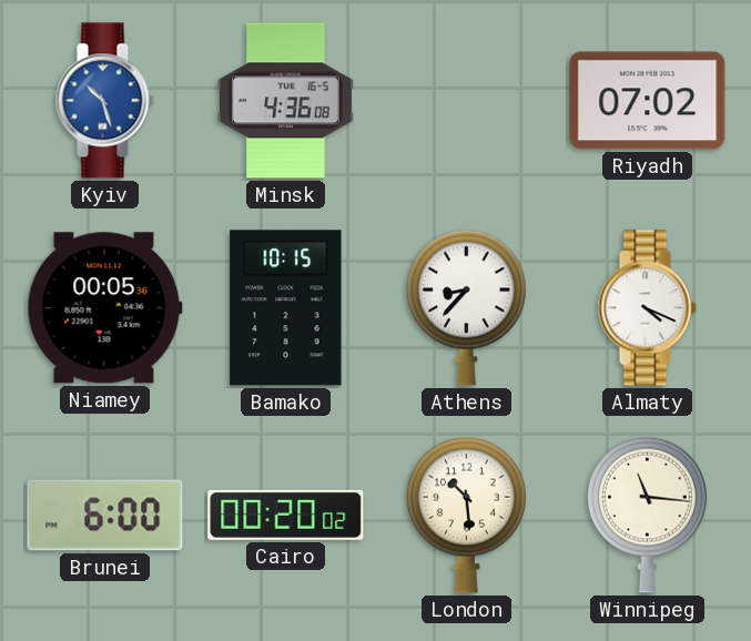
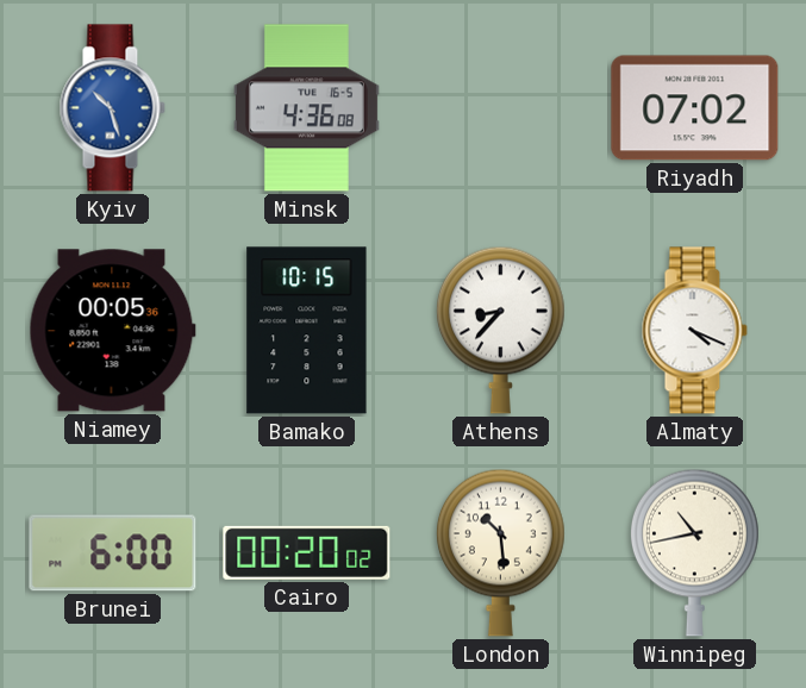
Winnipeg: 11:16 -> 10:43 (694, 552)
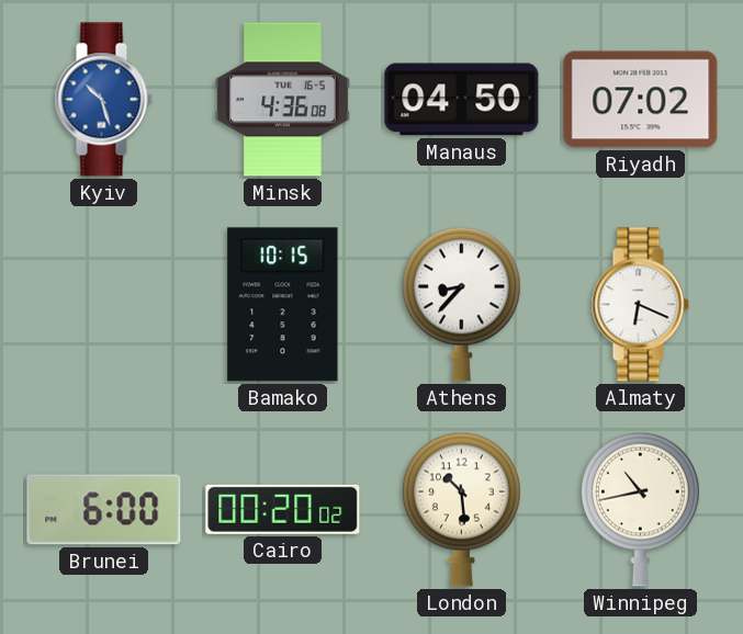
Manaus: none -> 04:50 (462, 100)
Niamey: 00:05 -> none (112, 331)
Almaty: 4:19 -> 6:19 (640, 305)
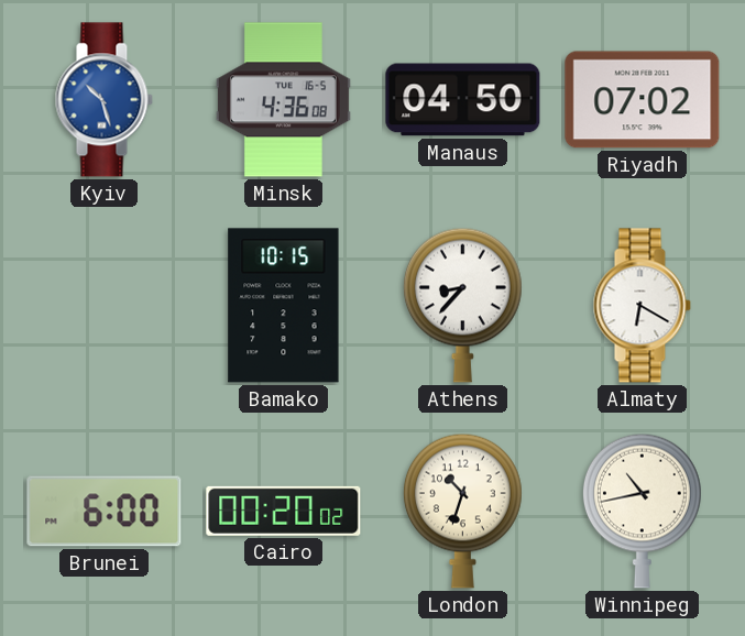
Almaty: 6:19 -> 6:20 (642, 306)
London: 10:29 -> 10:33 (462, 511)
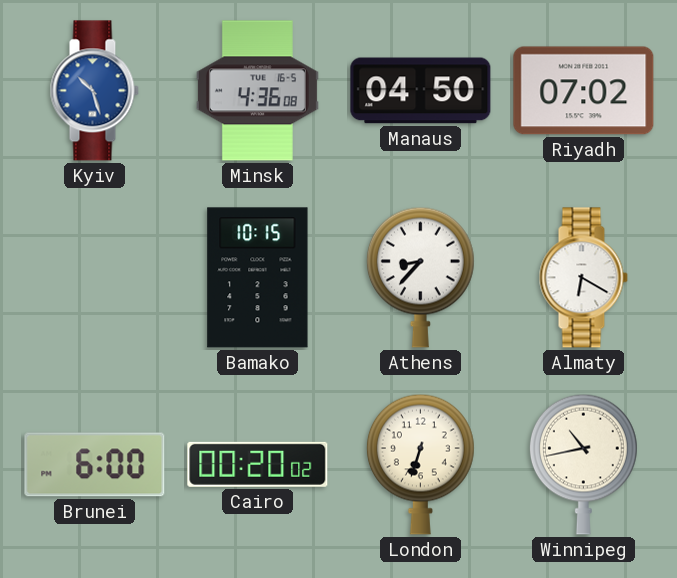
London: 10:33 -> 6:33 (420, 464)
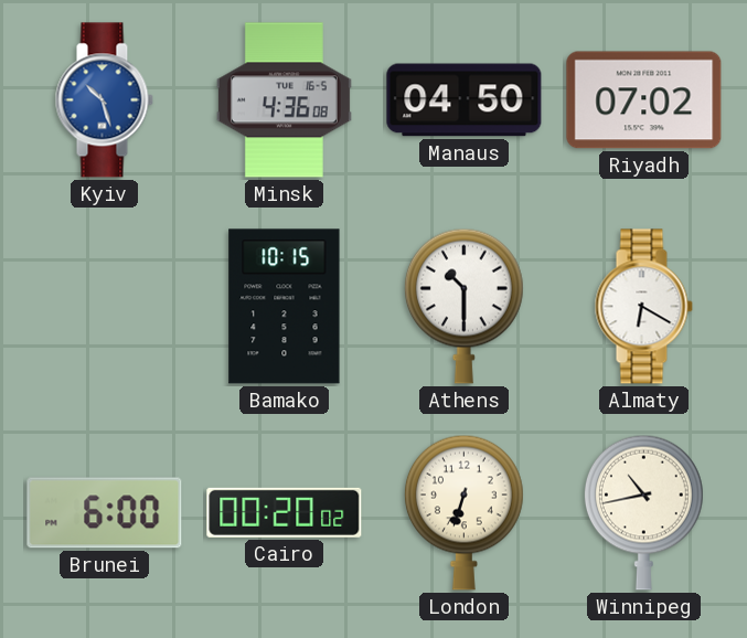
Athens: 8:37 -> 10:30 (463, 306)
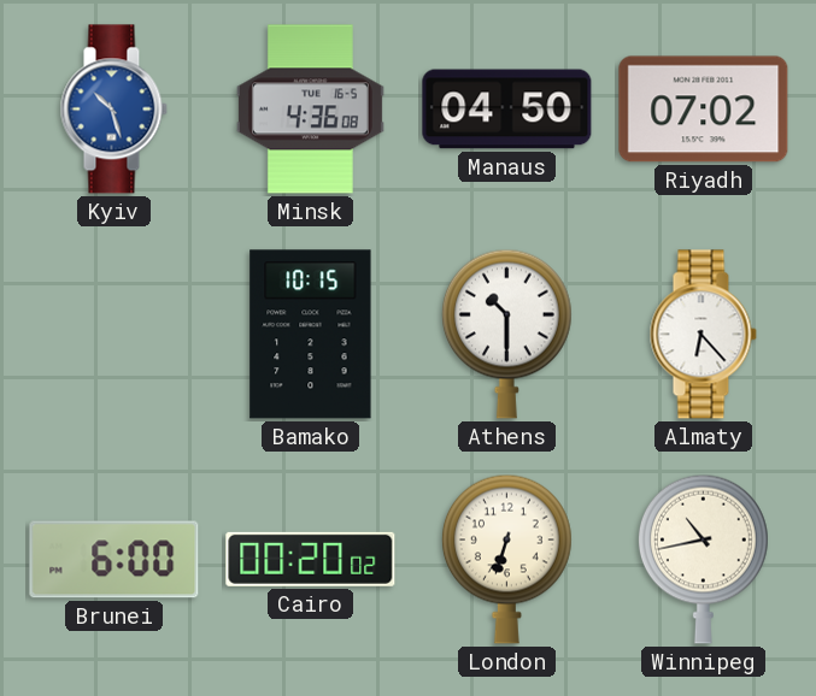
Almaty: 6:20 -> 6:23 (703, 335)
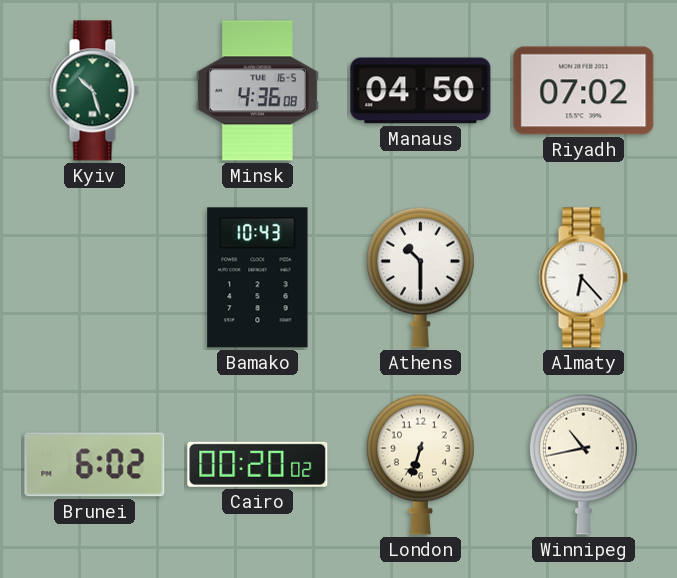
Kyiv dial: blue -> green (94, 91)
Bamako: 10:15 -> 10:43 (258, 278)
Brunei: 6:00 -> 6:02 (95, 465)
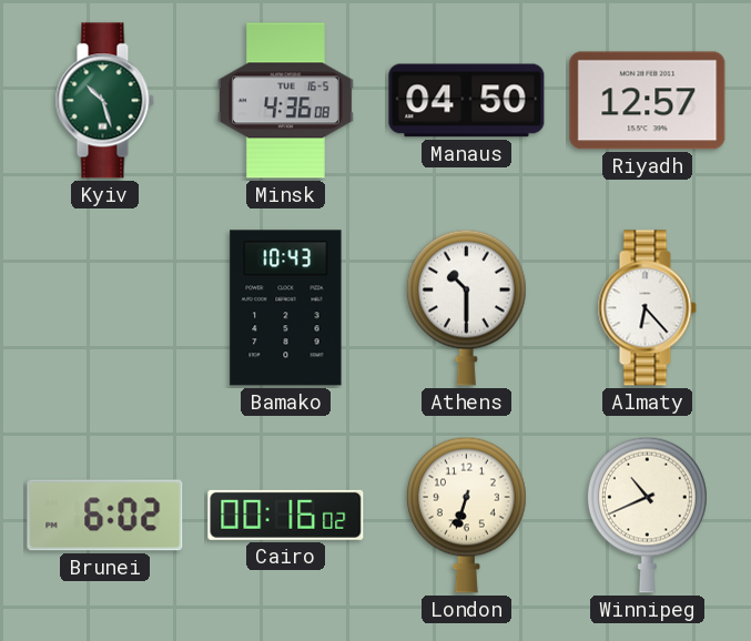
Riyadh: 07:02 -> 12:57 (648, 101)
Cairo: 00:20 -> 00:16 (286, 515)
Winnipeg: 10:43 -> 10:41 (647, 515)
